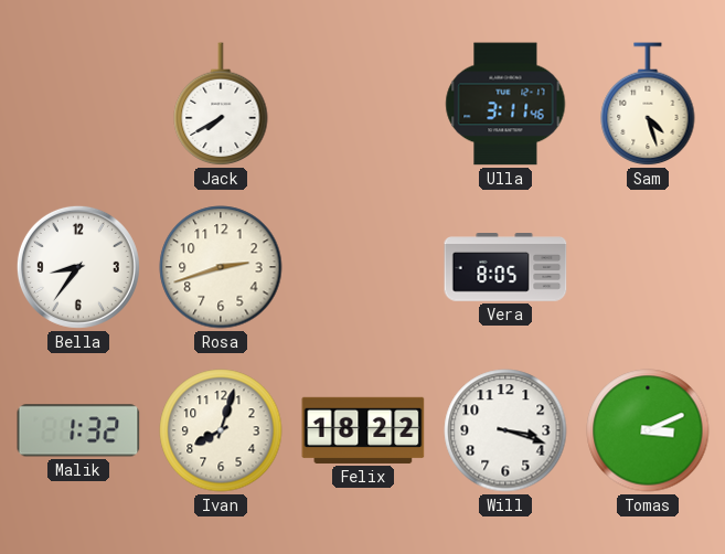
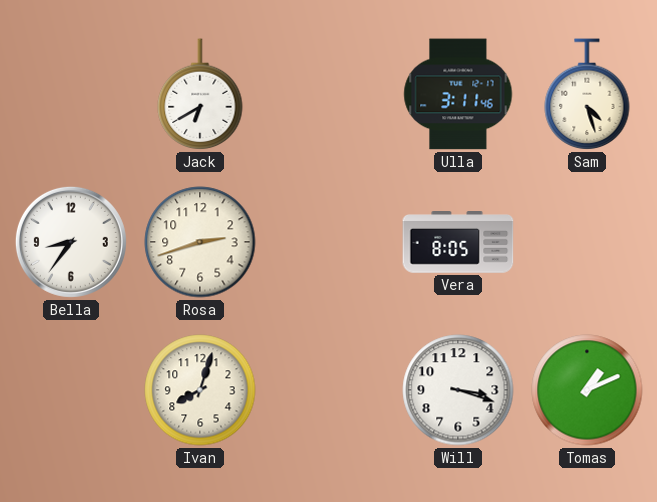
Jack: 7:40 -> 6:40 (200, 95)
Malik: 1:32 -> none (78, 430)
Felix: 18:22 -> none (363, 430)
Tomas: 3:11 -> 1:11 (587, 390)
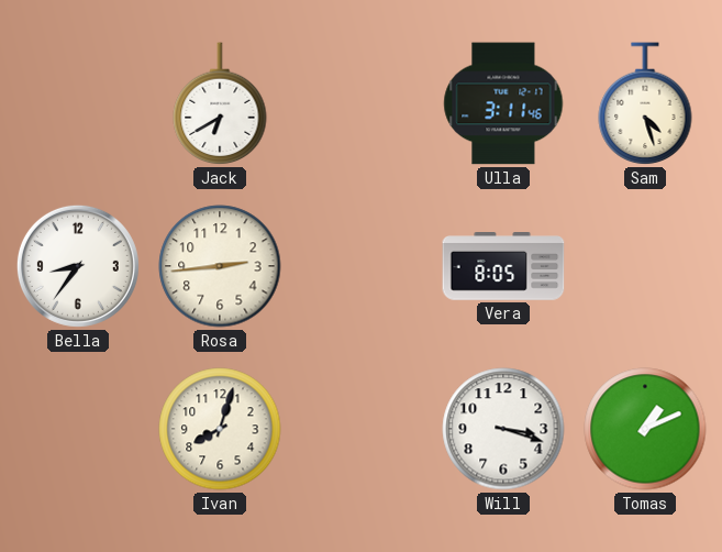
Rosa: 2:42 -> 2:44 (220, 266)
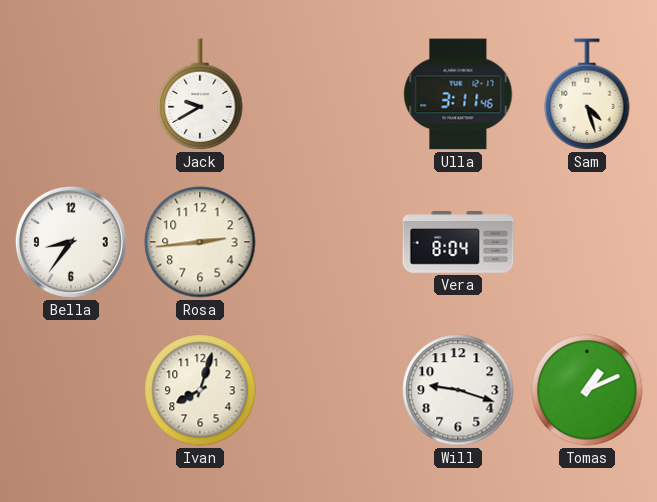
Jack: 6:40 -> 9:40 (200, 95)
Vera: 8:05 -> 8:04 (458, 243)
Will: 3:18 -> 9:18 (458, 390)
